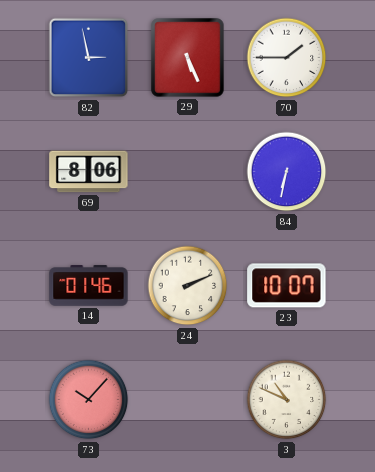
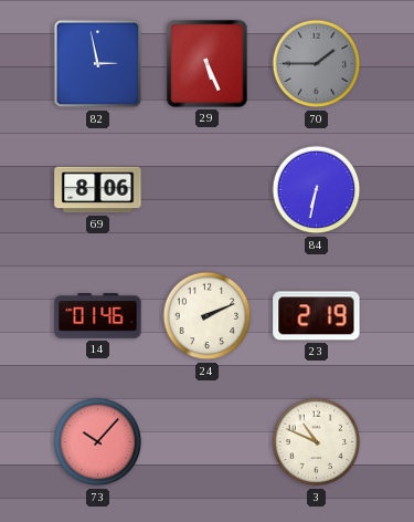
70 dial: white -> grey (317, 64)
23: 10:07 -> 2:19 (317, 316)
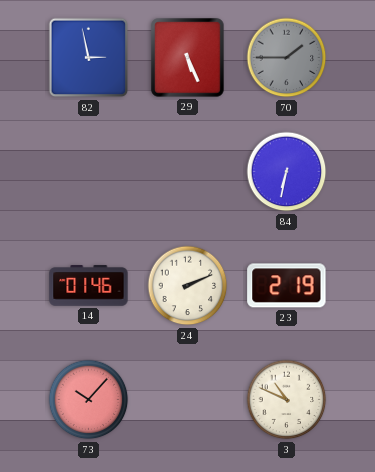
69: 8:06 -> none (98, 190)
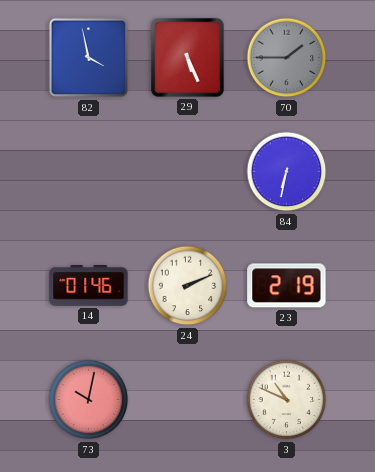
82: 2:58 -> 3:58 (89, 58)
73: 10:07 -> 10:02 (89, 400)
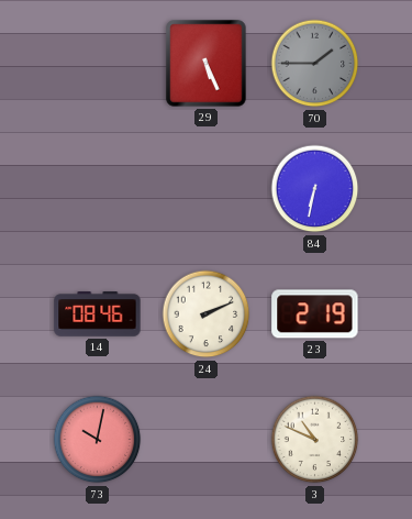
82: 3:58 -> none (89, 58)
14: 01:46 -> 08:46 (98, 314)
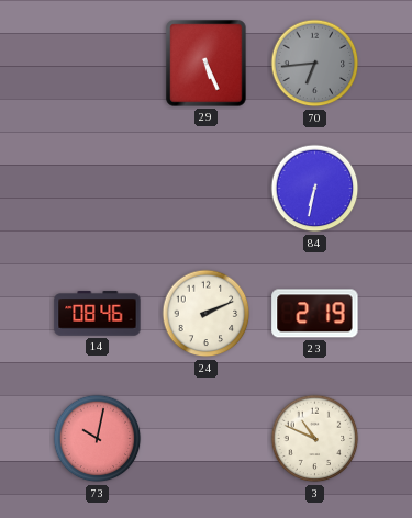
70: 1:45 -> 6:44 (315, 64)
